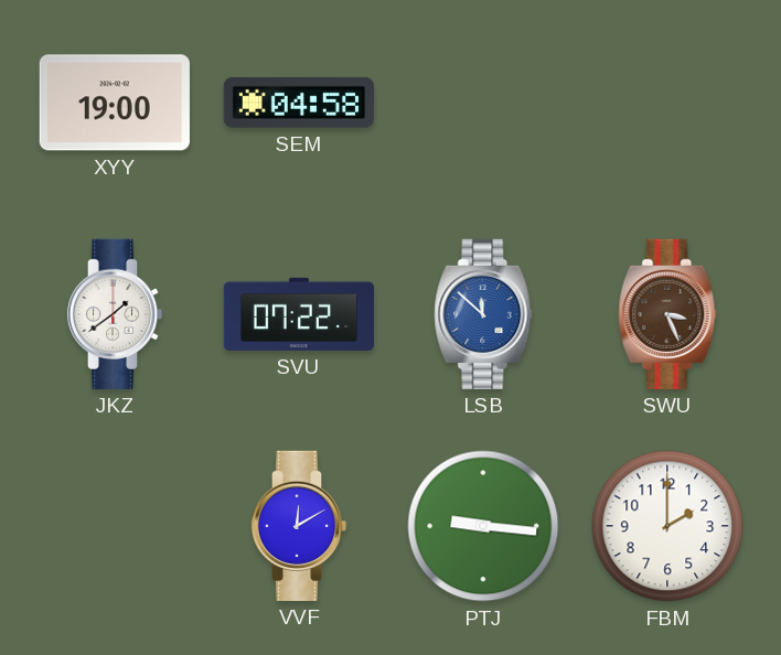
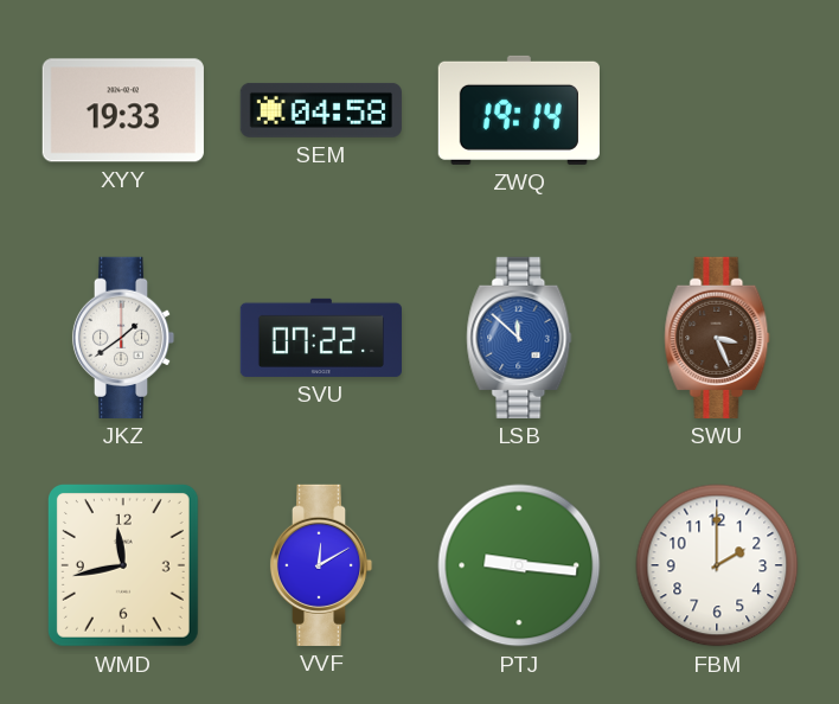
XYY: 19:00 -> 19:33 (123, 110)
ZWQ: none -> 19:14 (519, 110)
WMD: none -> 11:43 (123, 565)
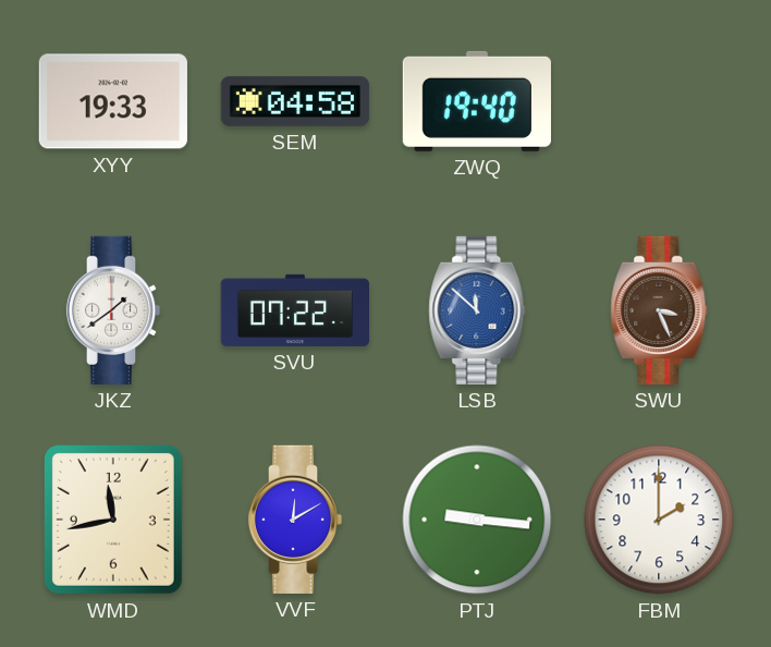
ZWQ: 19:14 -> 19:40 (477, 101)
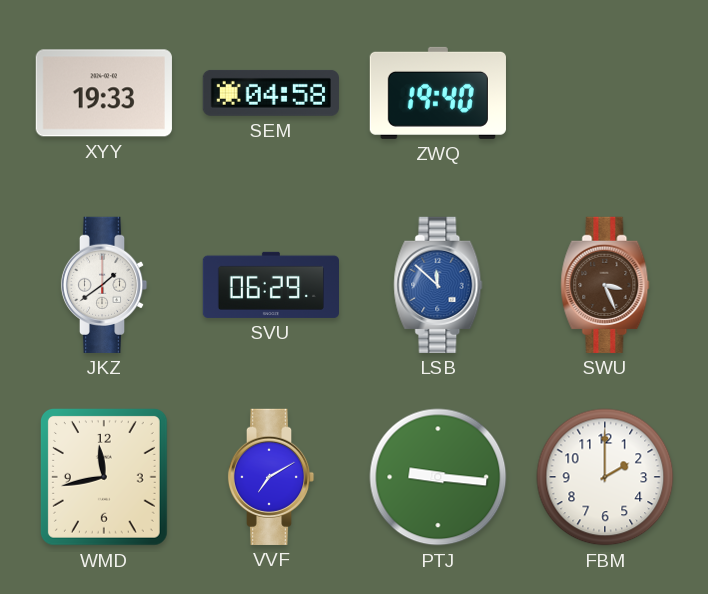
SVU: 07:22 -> 06:29 (270, 285)
VVF: 12:10 -> 7:10 (271, 477)
